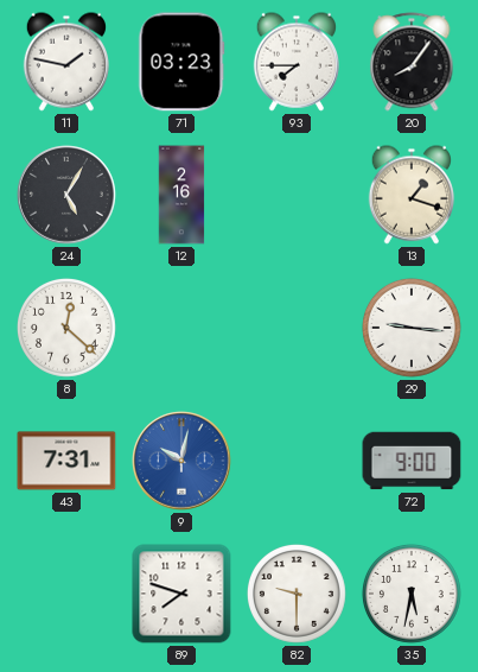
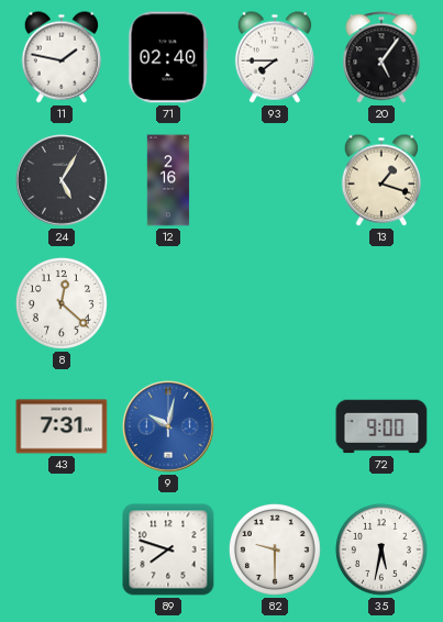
71: 03:23 -> 02:40 (168, 57)
20: 8:06 -> 5:06 (381, 57)
29: 9:16 -> none (412, 328)
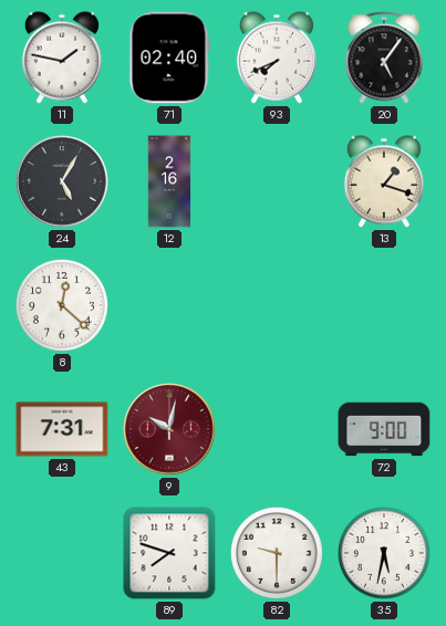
93: 7:45 -> 7:41 (276, 58)
9 dial: blue -> burgundy (169, 429)
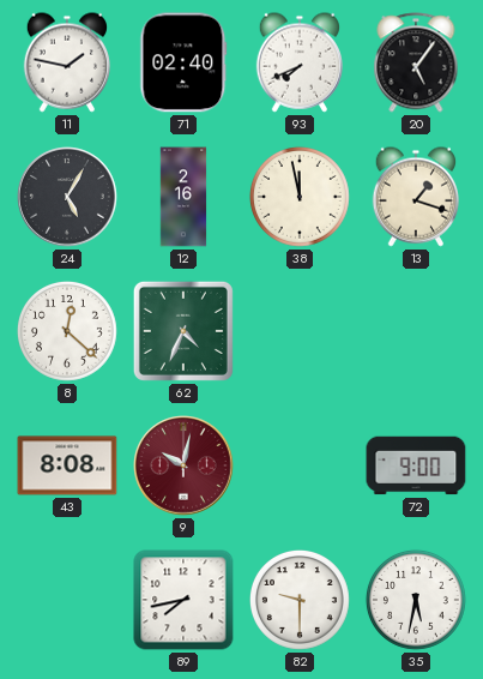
38: none -> 11:58 (300, 197)
62: none -> 4:34 (183, 331)
43: 7:31 -> 8:08 (67, 465)
89: 7:48 -> 7:43 (183, 600)
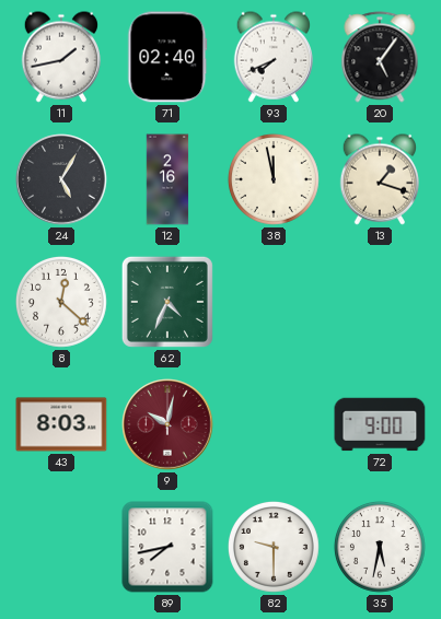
11: 1:47 -> 1:43 (60, 57)
43: 8:08 -> 8:03 (61, 424)
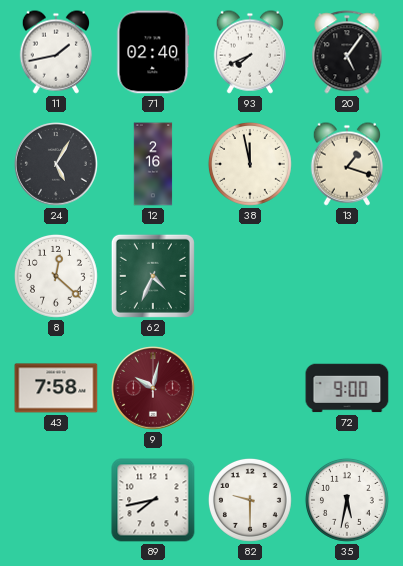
43: 8:03 -> 7:58 (56, 388)
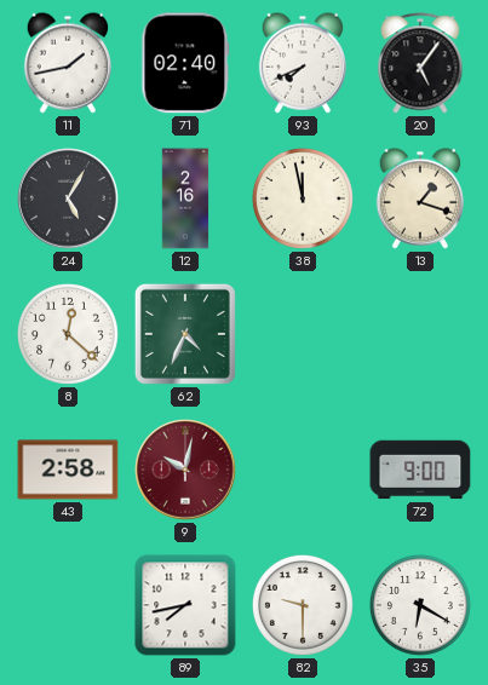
43: 7:58 -> 2:58 (68, 470)
35: 5:32 -> 6:20 (420, 605)
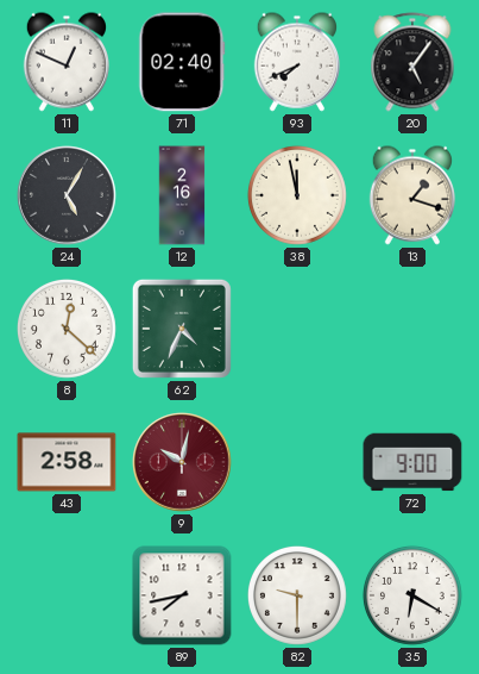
11: 1:43 -> 12:49 (65, 62)
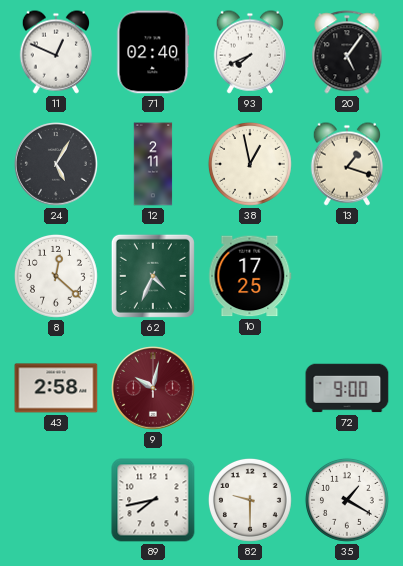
12: 2:16 -> 2:11 (153, 164)
38: 11:58 -> 12:58 (250, 164)
10: none -> 17:25 (250, 276)
35: 6:20 -> 1:20 (347, 500)
